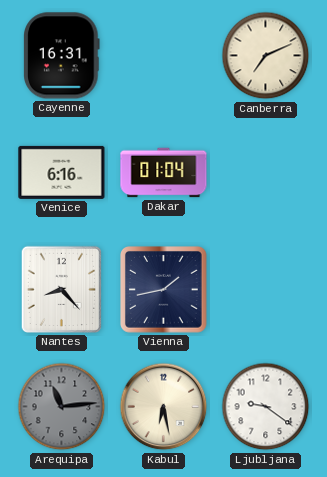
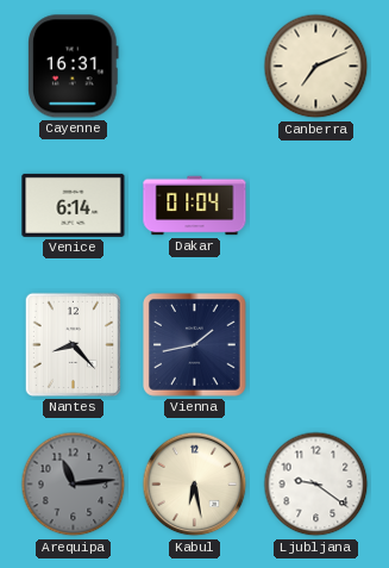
Venice: 6:16 -> 6:14 (74, 205)
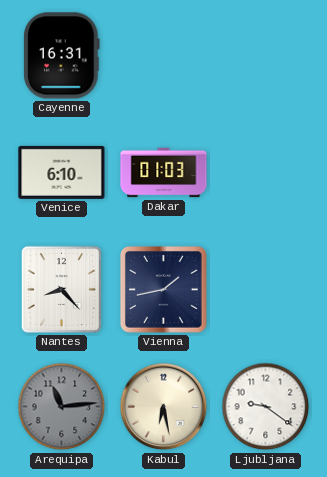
Canberra: 7:11 -> none (316, 67)
Venice: 6:14 -> 6:10 (62, 172)
Dakar: 01:04 -> 01:03 (164, 173)
